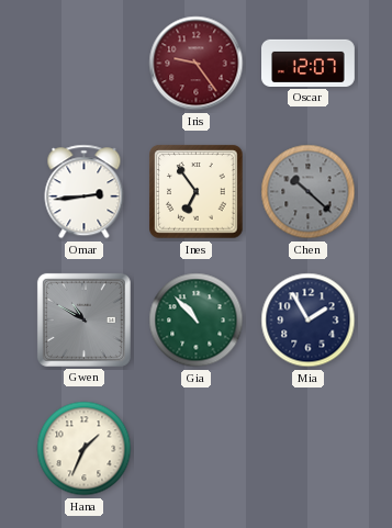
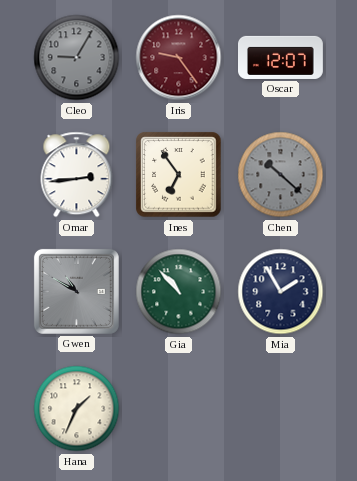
Cleo: none -> 9:05 (77, 58)
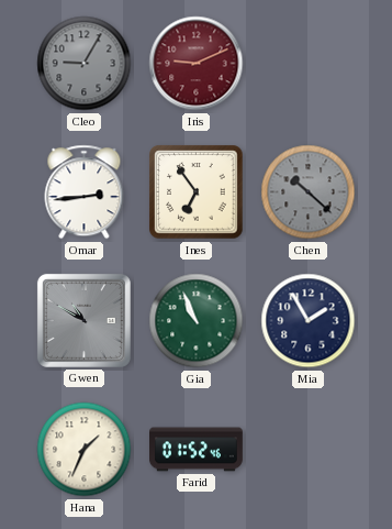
Iris: 9:24 -> 9:11 (197, 64)
Oscar: 12:07 -> none (281, 57)
Gia: 10:53 -> 10:56 (197, 321)
Farid: none -> 01:52 (197, 450)
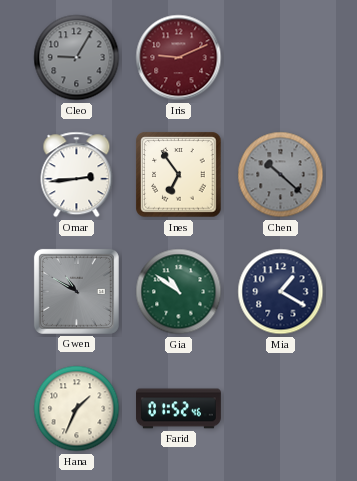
Gia: 10:56 -> 10:51 (179, 292)
Mia: 1:55 -> 1:20 (281, 292)
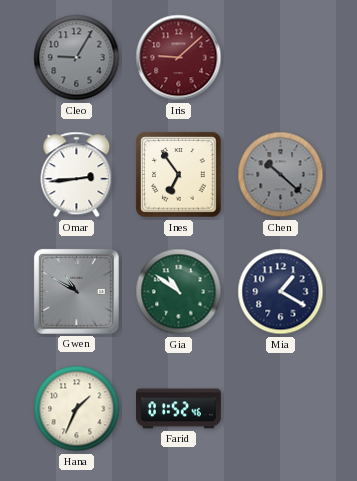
Iris: 9:11 -> 9:08 (179, 58)
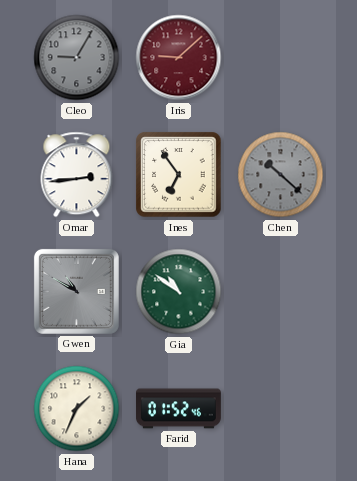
Mia: 1:20 -> none (281, 292)
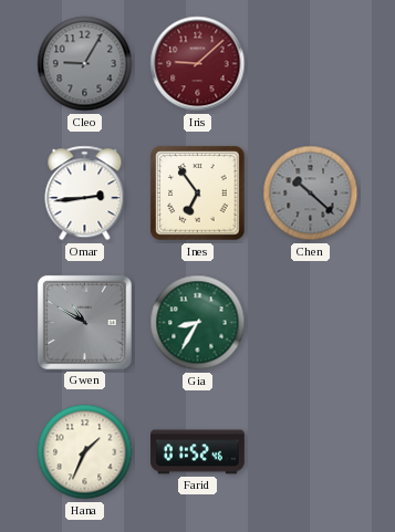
Gia: 10:51 -> 8:35 (198, 323)
